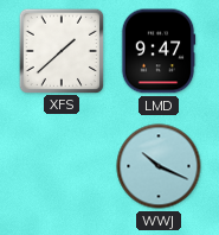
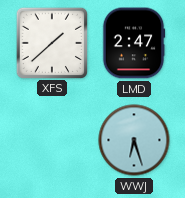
LMD: 9:47 -> 2:47 (134, 43)
WWJ: 10:19 -> 6:27 (134, 140)
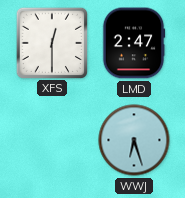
XFS: 1:38 -> 12:30 (51, 42)
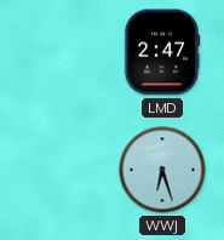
XFS: 12:30 -> none (51, 42)
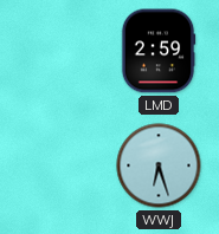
LMD: 2:47 -> 2:59 (159, 51)
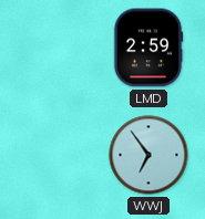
WWJ: 6:27 -> 6:54 (148, 155)
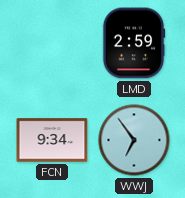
FCN: none -> 9:34 (52, 140)
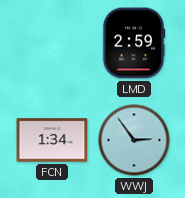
FCN: 9:34 -> 1:34 (52, 140)
WWJ: 6:54 -> 2:54 (134, 140)
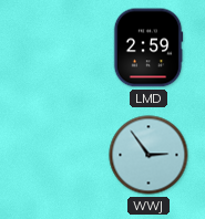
FCN: 1:34 -> none (52, 140)
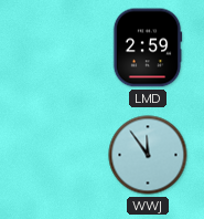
WWJ: 2:54 -> 11:54 (148, 155)
